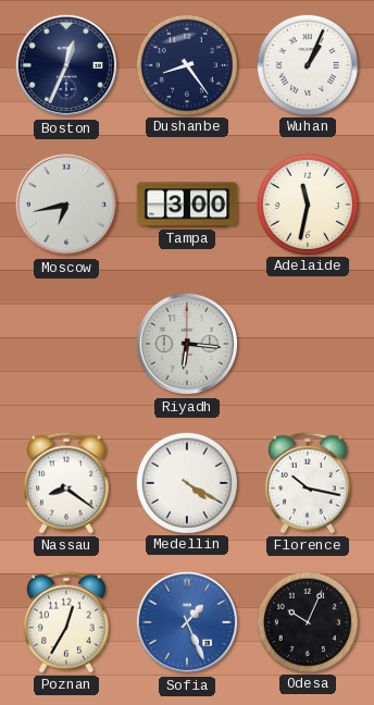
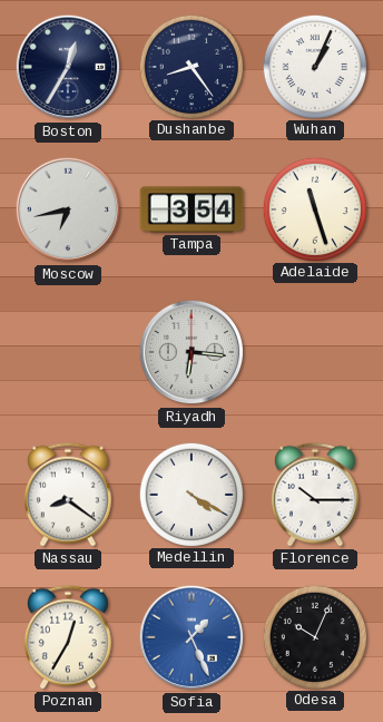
Boston: 12:34 -> 12:35 (68, 67)
Tampa: 3:00 -> 3:54 (191, 209)
Adelaide: 11:32 -> 11:27 (314, 208)
Florence: 10:17 -> 10:15 (315, 495)
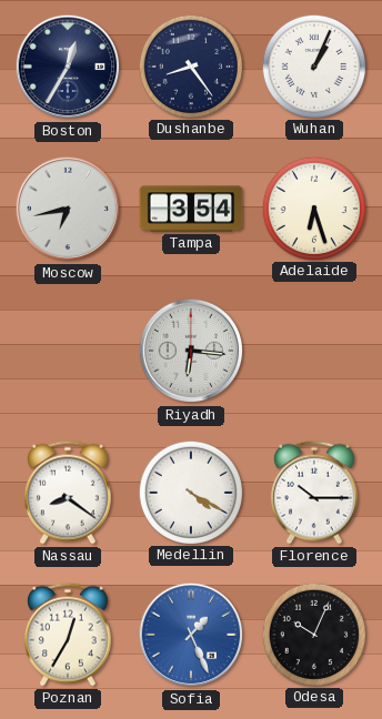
Adelaide: 11:27 -> 6:27 (313, 207)
